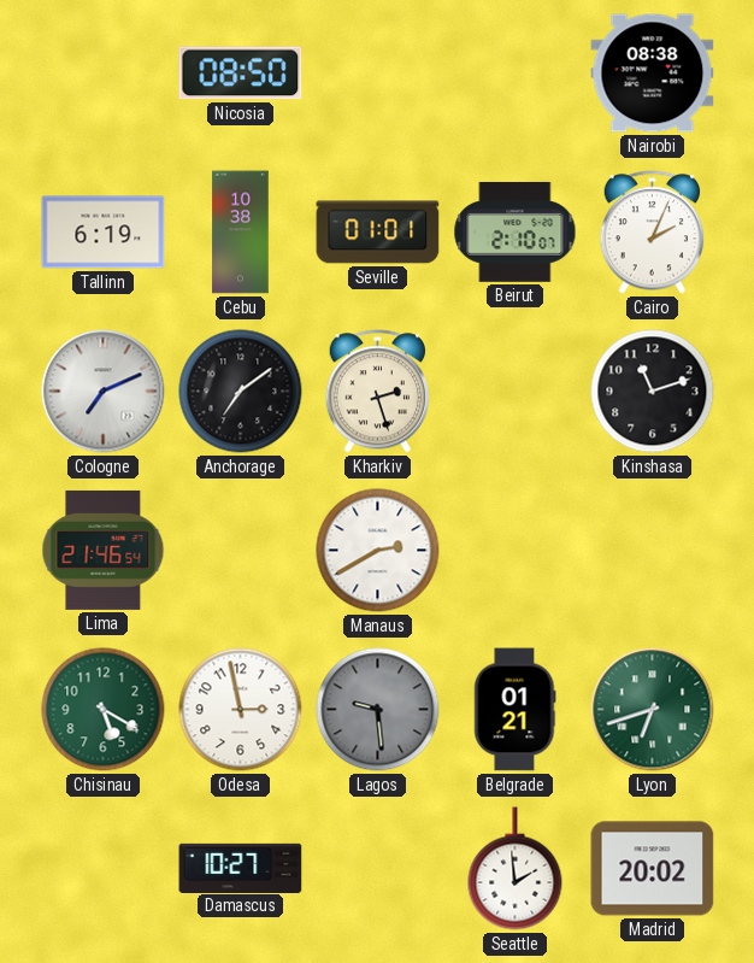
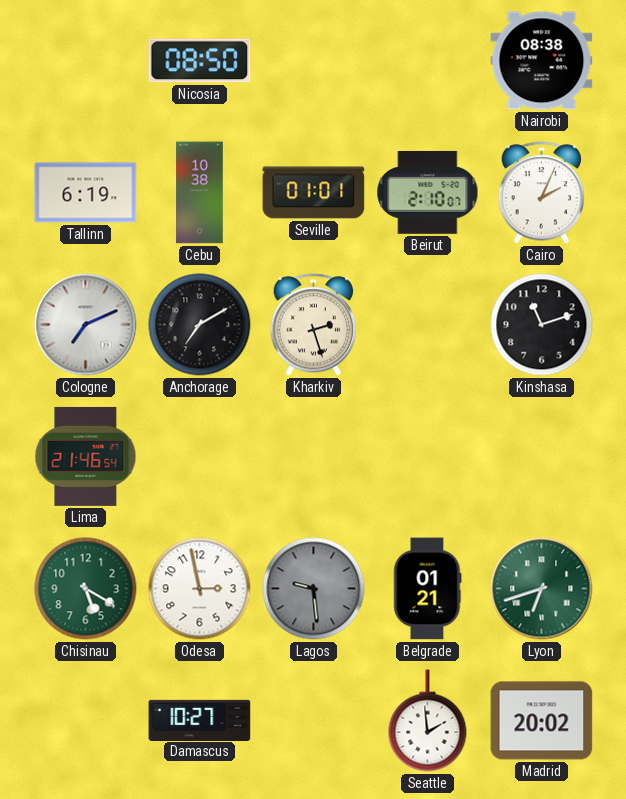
Anchorage: 7:09 -> 7:10 (200, 325)
Manaus: 2:40 -> none (378, 551)
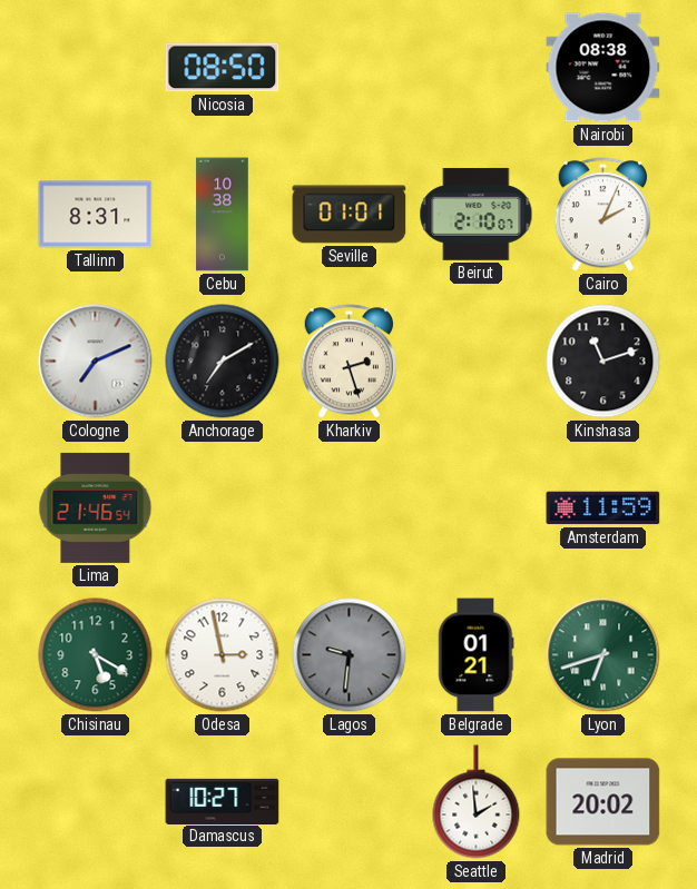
Tallinn: 6:19 -> 8:31 (96, 215)
Amsterdam: none -> 11:59 (603, 508)
Lagos: 9:29 -> 9:31 (350, 655)
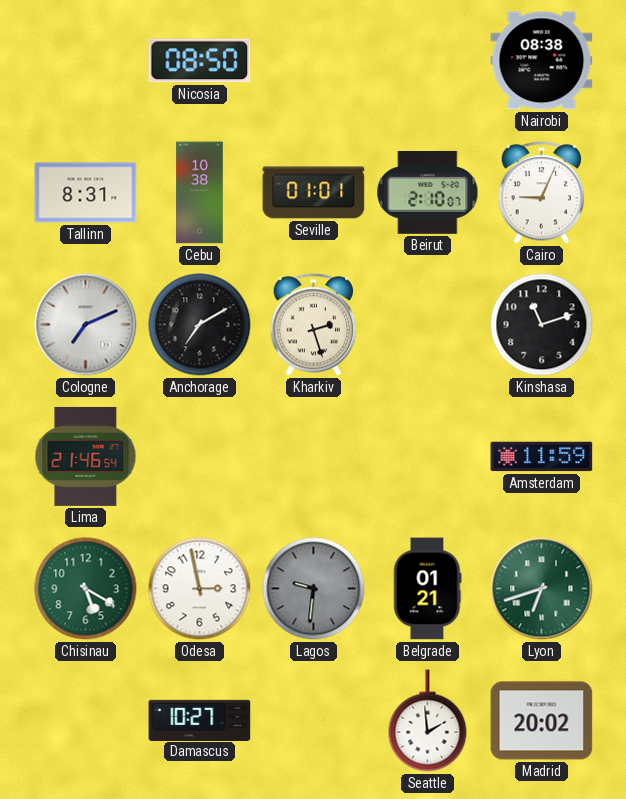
Cairo: 2:04 -> 9:04 (542, 193)
